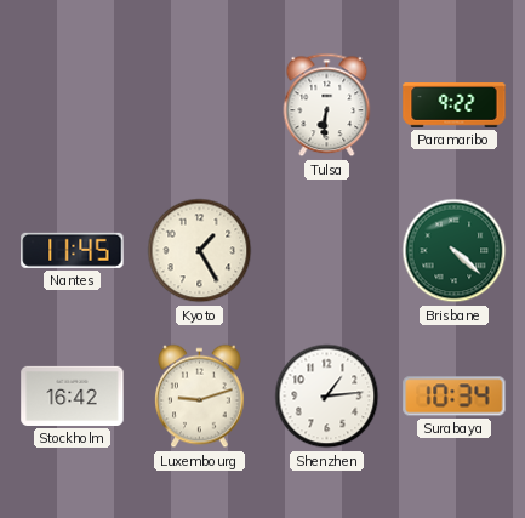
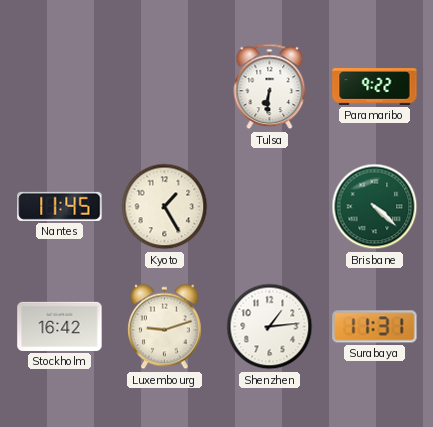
Surabaya: 10:34 -> 11:31 (375, 327)
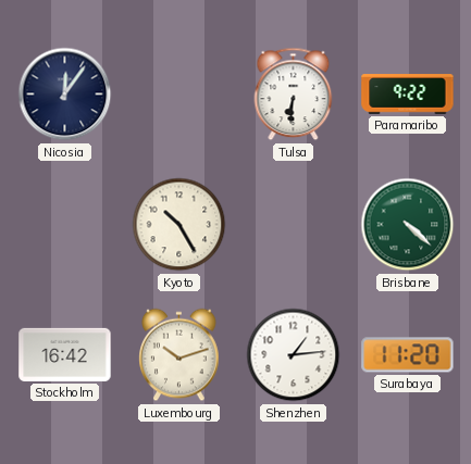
Nicosia: none -> 12:06 (65, 95)
Nantes: 11:45 -> none (60, 206)
Kyoto: 1:25 -> 10:25 (179, 225)
Luxembourg: 9:12 -> 10:12 (179, 355)
Surabaya: 11:31 -> 11:20 (408, 355)
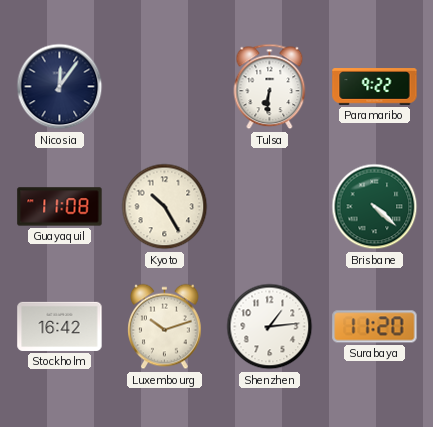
Guayaquil: none -> 11:08 (60, 207)
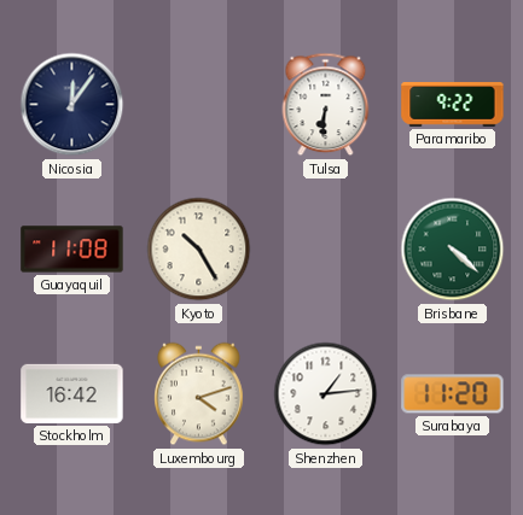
Luxembourg: 10:12 -> 4:12 (199, 394)
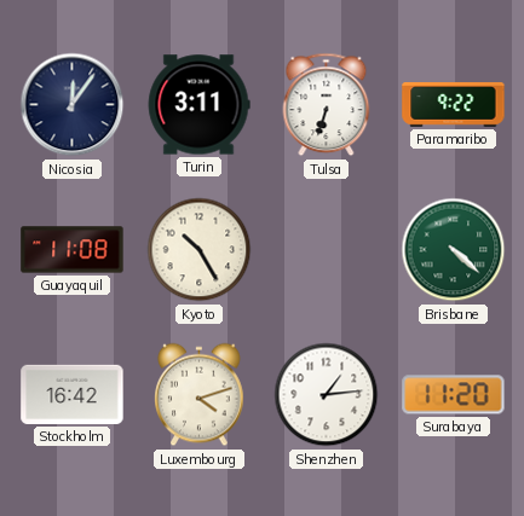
Turin: none -> 3:11 (198, 105)
Tulsa: 6:31 -> 6:33 (327, 105)
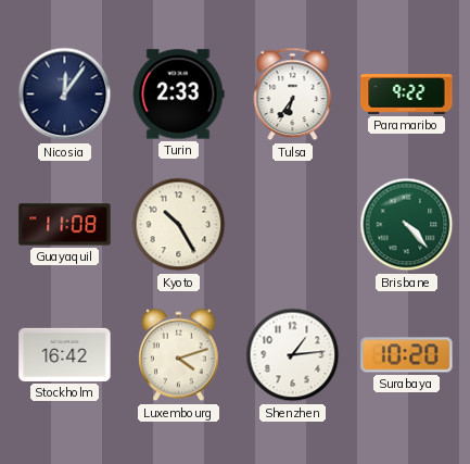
Turin: 3:11 -> 2:33 (178, 95)
Tulsa: 6:33 -> 6:36 (293, 95)
Brisbane: 4:22 -> 4:23 (407, 225)
Surabaya: 11:20 -> 10:20 (407, 355)
